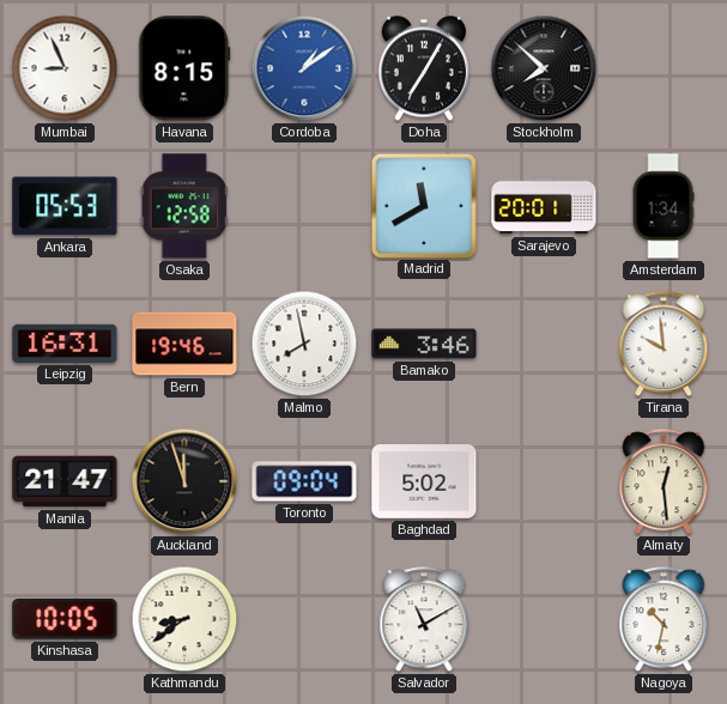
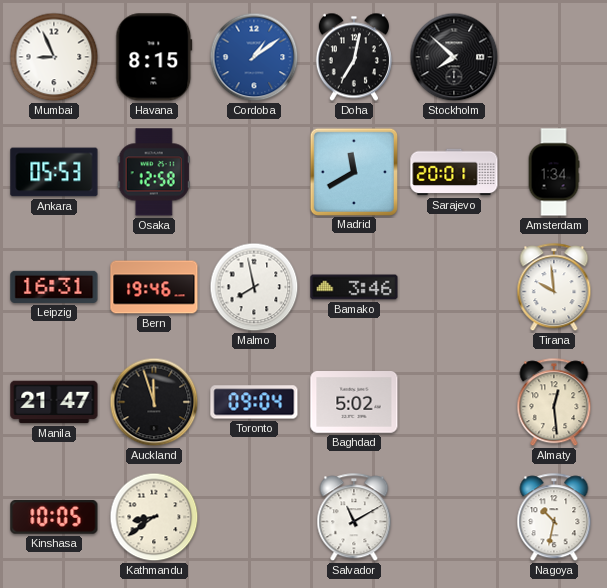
Doha: 7:05 -> 7:02 (354, 57)
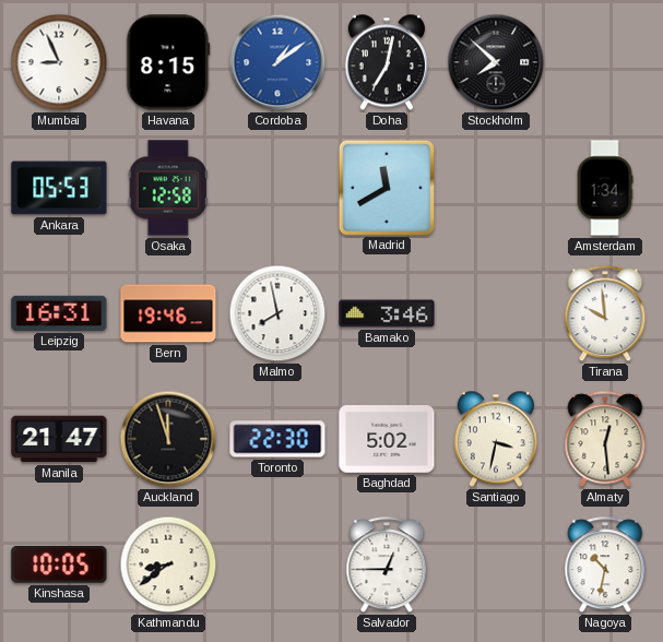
Sarajevo: 20:01 -> none (454, 172)
Toronto: 09:04 -> 22:30 (277, 439)
Santiago: none -> 3:32 (496, 439)
Salvador: 11:10 -> 12:45 (387, 566)
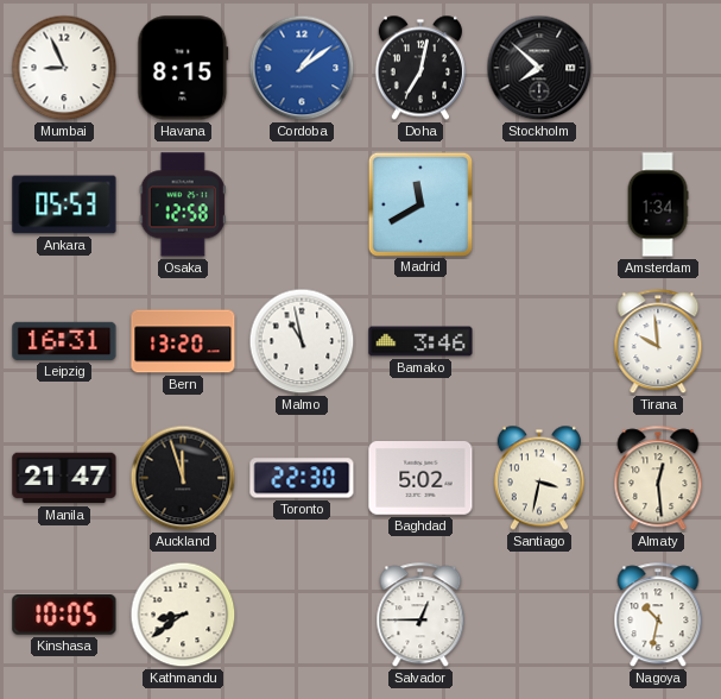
Bern: 19:46 -> 13:20 (183, 341)
Malmo: 7:58 -> 10:58 (302, 341)
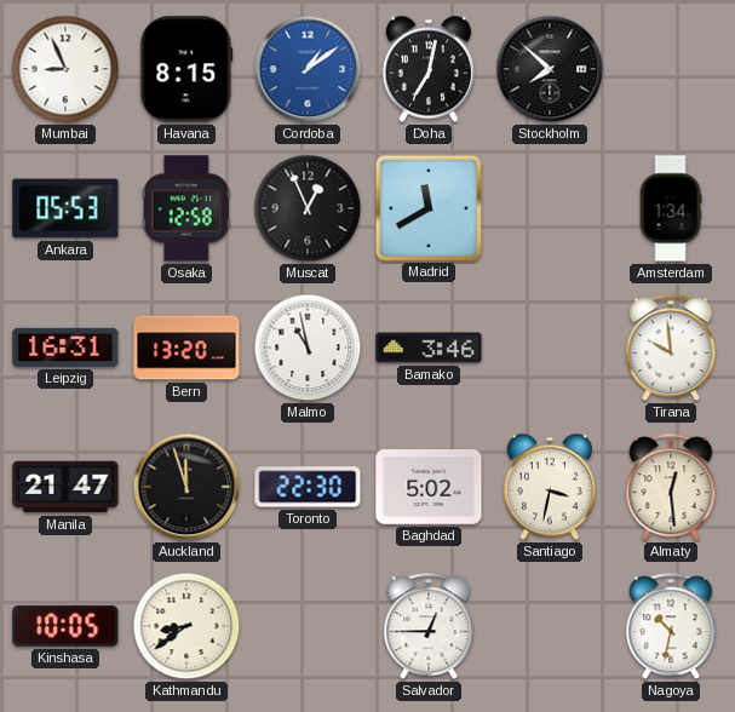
Muscat: none -> 12:56 (308, 208)
